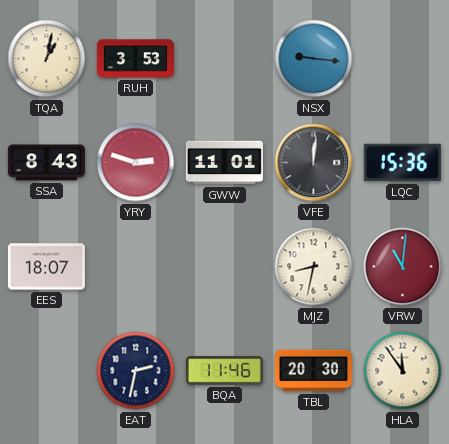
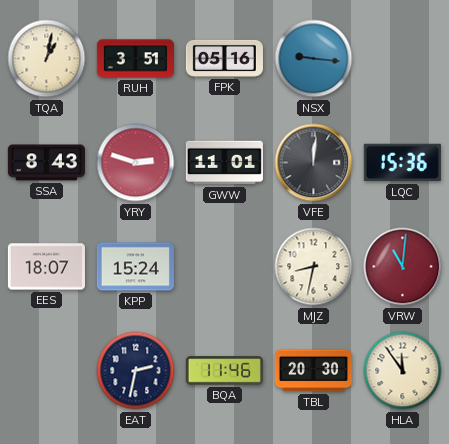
RUH: 3:53 -> 3:51 (135, 59)
FPK: none -> 05:16 (224, 58)
KPP: none -> 15:24 (135, 267)
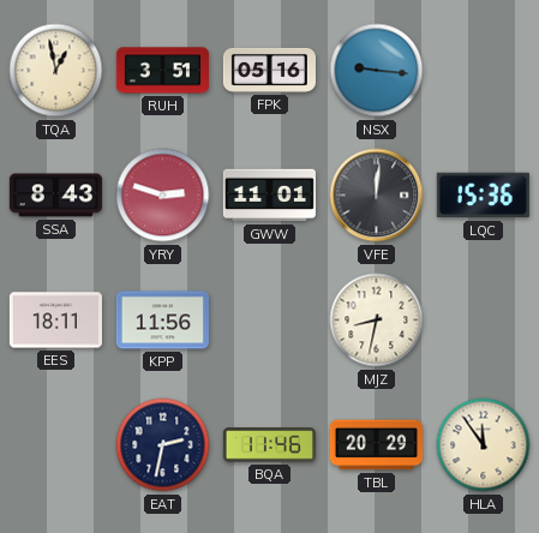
TQA: 1:02 -> 12:58 (56, 71)
EES: 18:07 -> 18:11 (55, 321)
KPP: 15:24 -> 11:56 (162, 321)
VRW: 11:01 -> none (403, 267)
TBL: 20:30 -> 20:29 (376, 445)
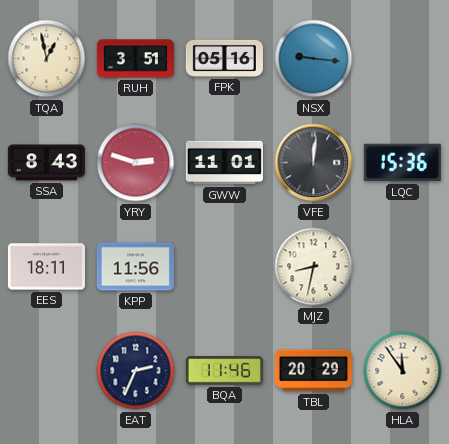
EAT: 2:32 -> 2:34 (136, 371)
